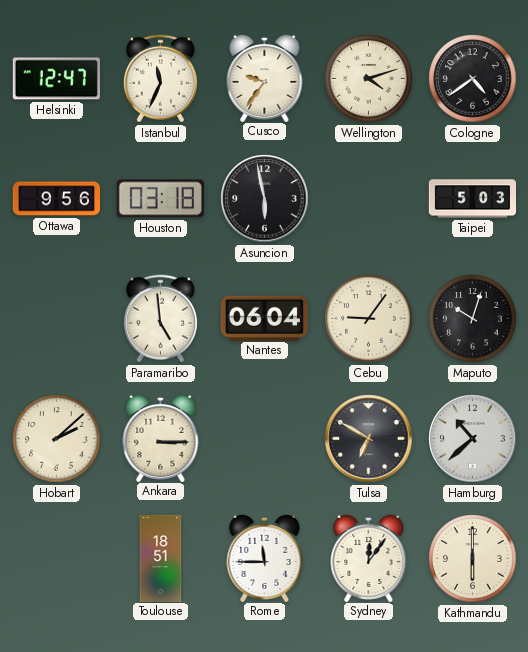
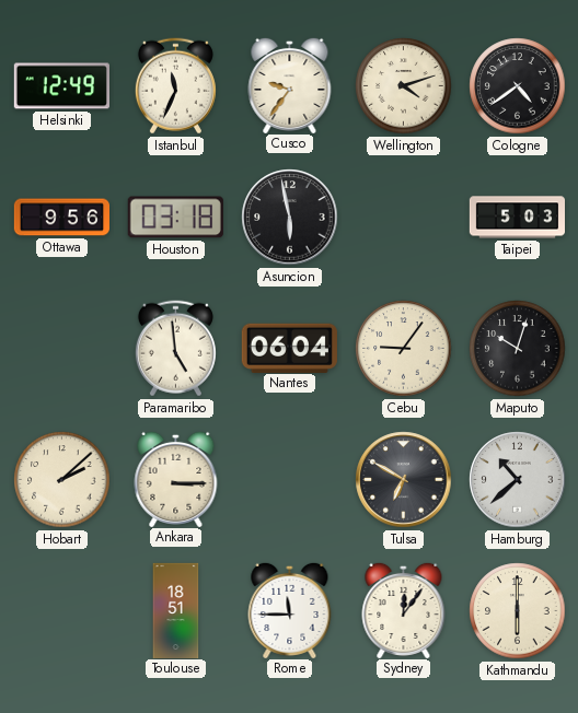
Helsinki: 12:47 -> 12:49 (61, 86)
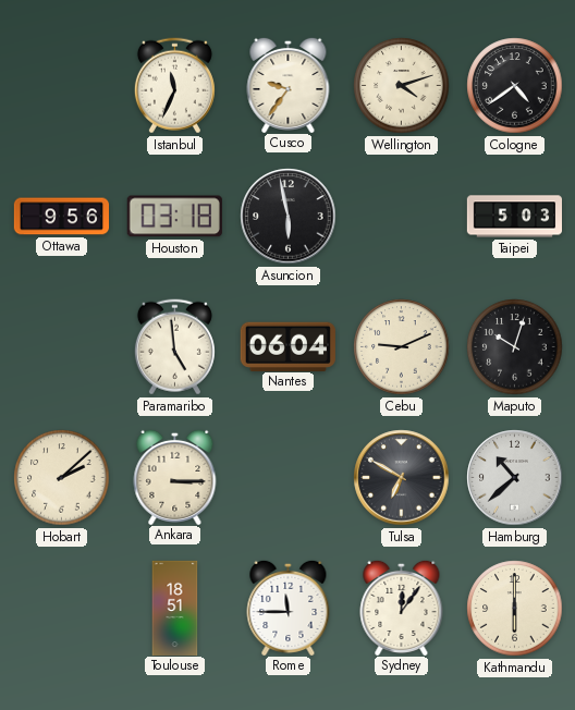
Helsinki: 12:49 -> none (61, 86)
Cebu: 9:06 -> 9:11 (402, 347)
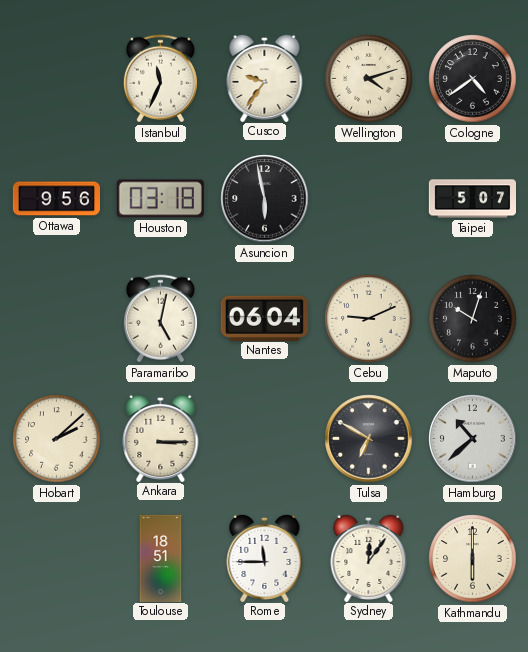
Taipei: 5:03 -> 5:07 (472, 199)
Paramaribo: 4:59 -> 5:02 (160, 319)
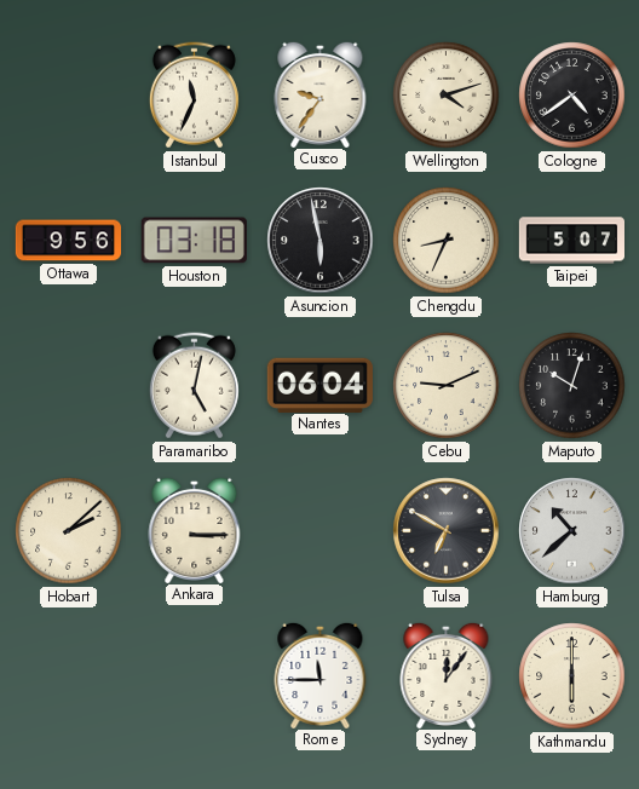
Chengdu: none -> 8:34 (447, 241)
Toulouse: 18:51 -> none (161, 558)
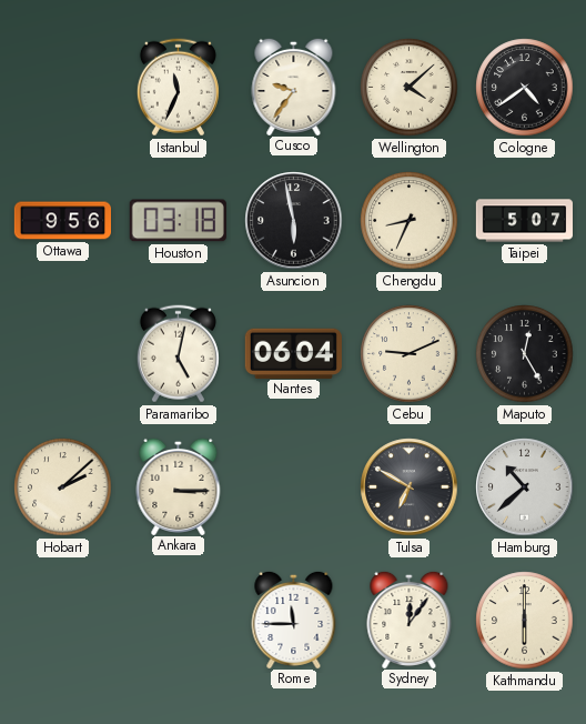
Wellington: 4:12 -> 4:08 (410, 88)
Maputo: 10:03 -> 12:25 (525, 354)
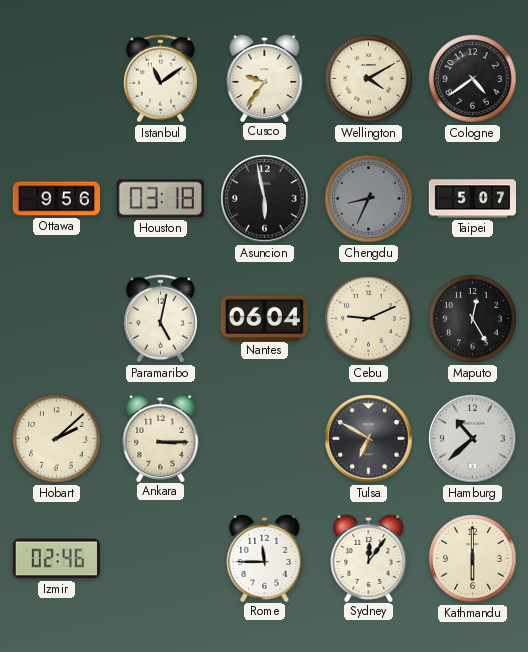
Istanbul: 11:34 -> 11:09 (160, 79)
Wellington: 4:08 -> 4:10 (369, 79)
Chengdu dial: cream -> grey (369, 199)
Izmir: none -> 02:46 (56, 559)
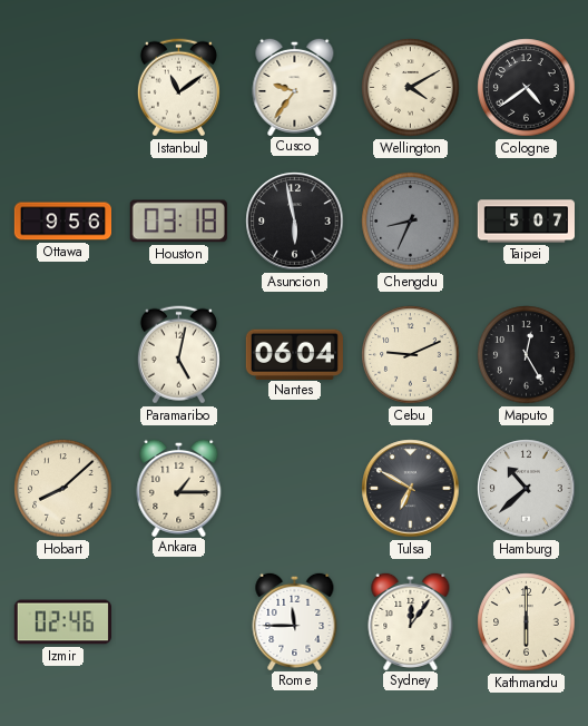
Hobart: 2:08 -> 8:08 (63, 489)
Ankara: 3:15 -> 1:15 (179, 487)
